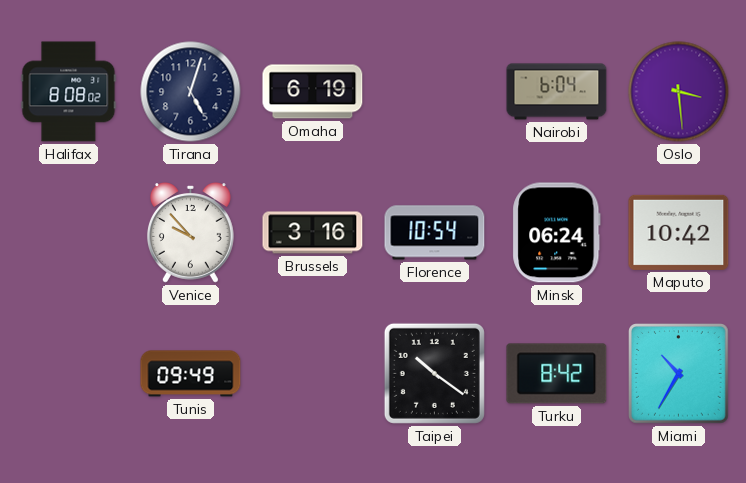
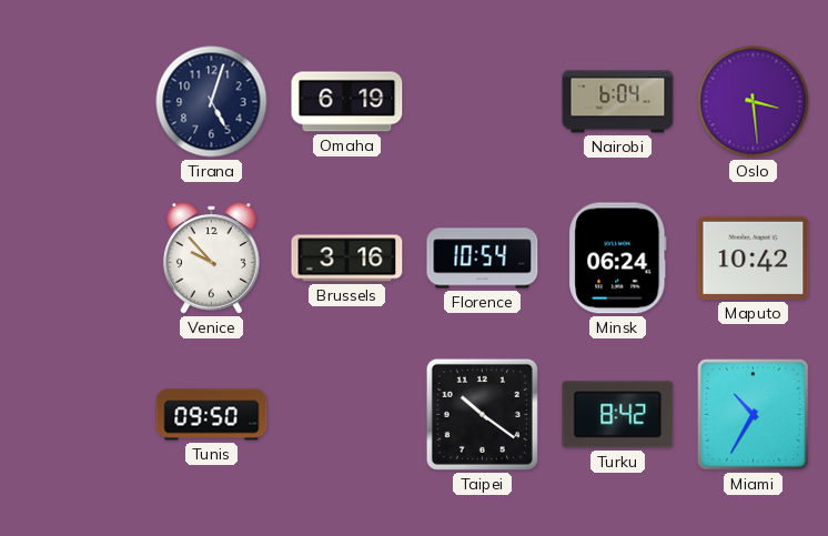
Halifax: 8:08 -> none (69, 92)
Tunis: 09:49 -> 09:50 (212, 415)
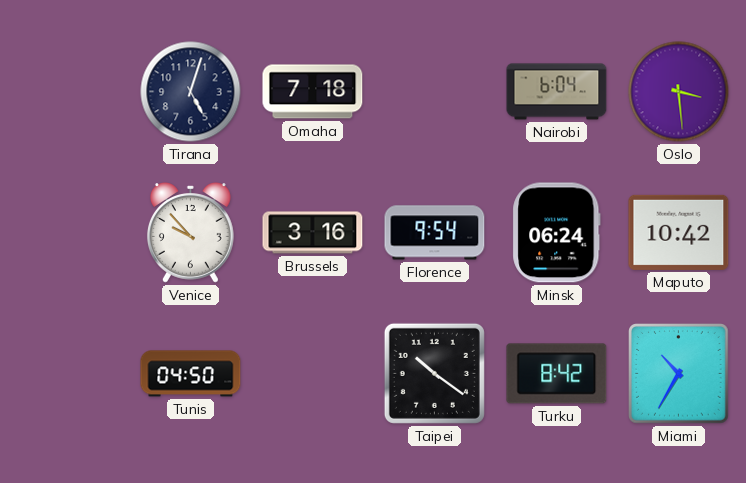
Omaha: 6:19 -> 7:18 (313, 92)
Florence: 10:54 -> 9:54 (435, 233)
Tunis: 09:50 -> 04:50 (191, 374)
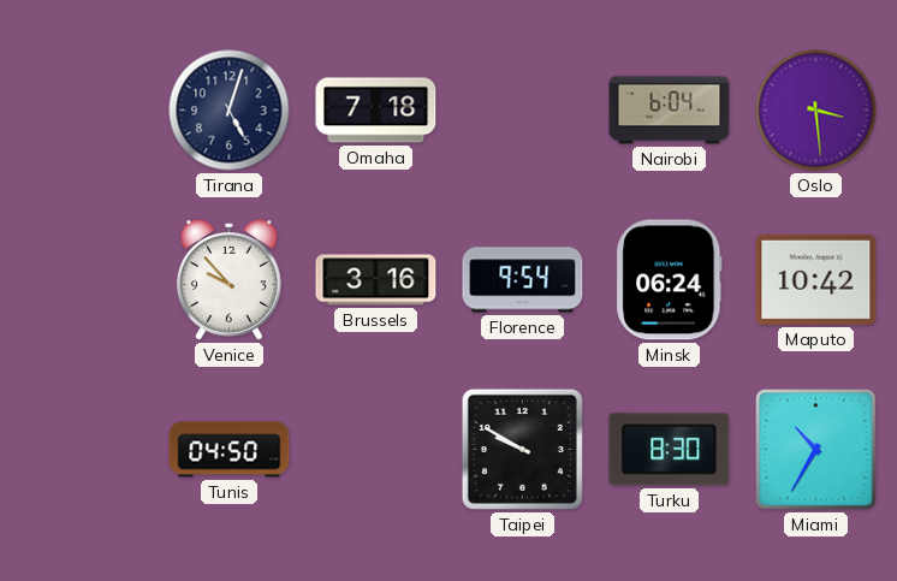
Taipei: 10:21 -> 9:50 (522, 449)
Turku: 8:42 -> 8:30 (670, 450)
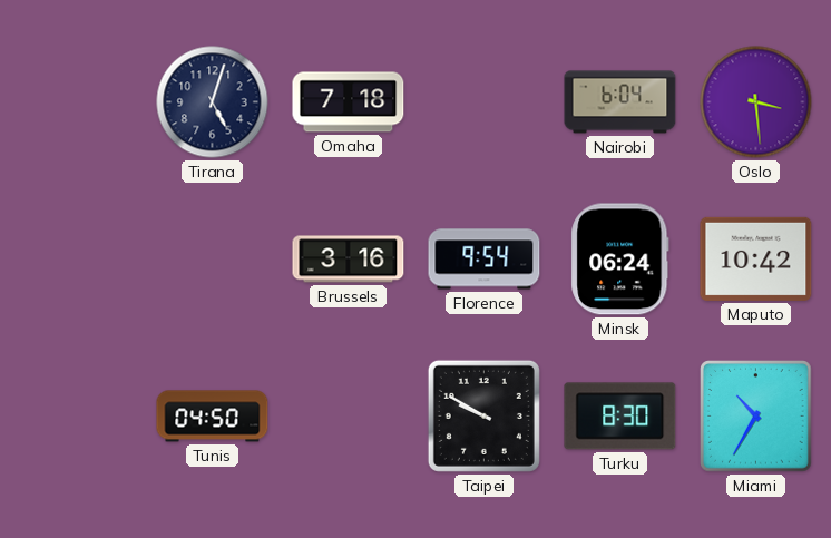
Venice: 9:53 -> none (228, 280)
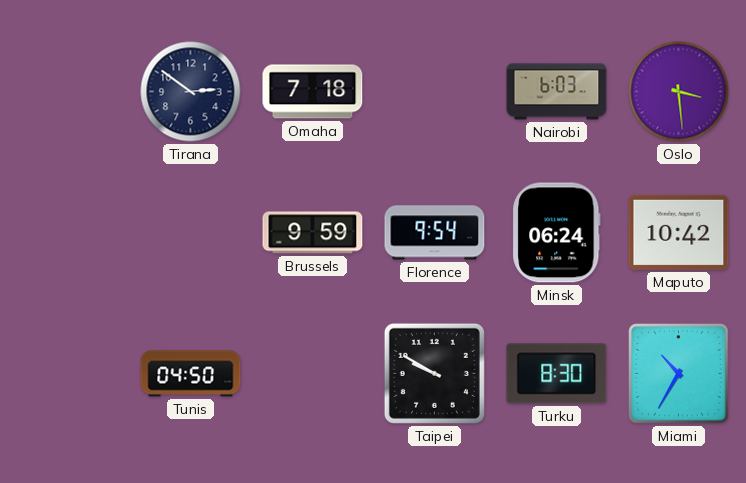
Tirana: 5:03 -> 2:51 (191, 92)
Nairobi: 6:04 -> 6:03 (557, 92)
Brussels: 3:16 -> 9:59 (313, 233)
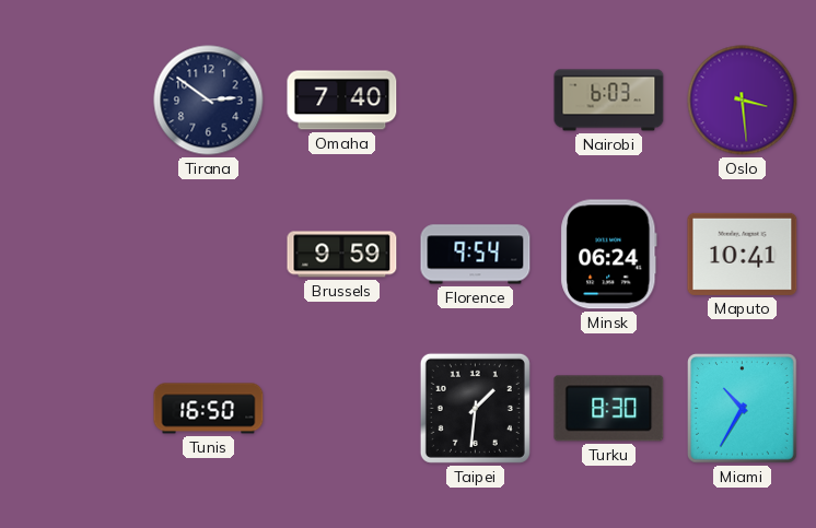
Omaha: 7:18 -> 7:40 (342, 101)
Maputo: 10:42 -> 10:41 (743, 254)
Tunis: 04:50 -> 16:50 (209, 409)
Taipei: 9:50 -> 1:31 (475, 408)
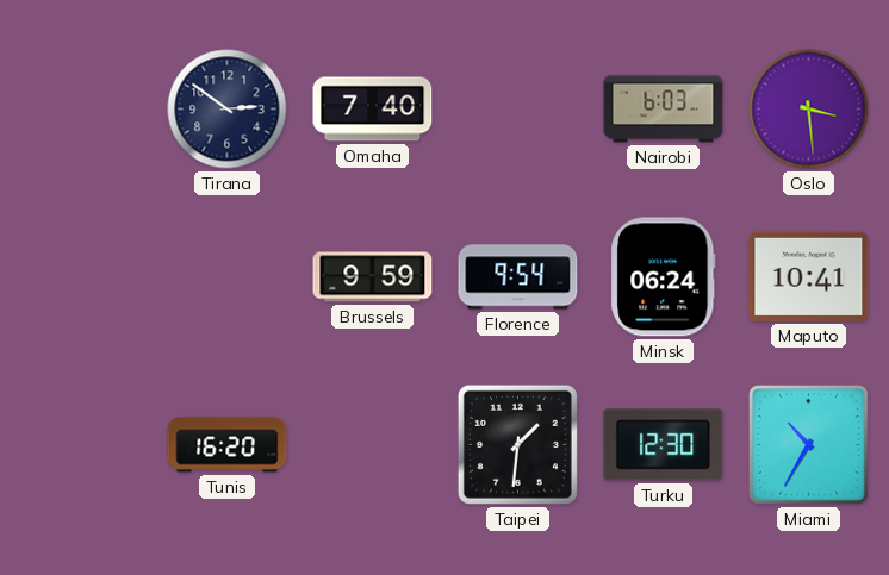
Tunis: 16:50 -> 16:20 (228, 445)
Turku: 8:30 -> 12:30 (664, 445)
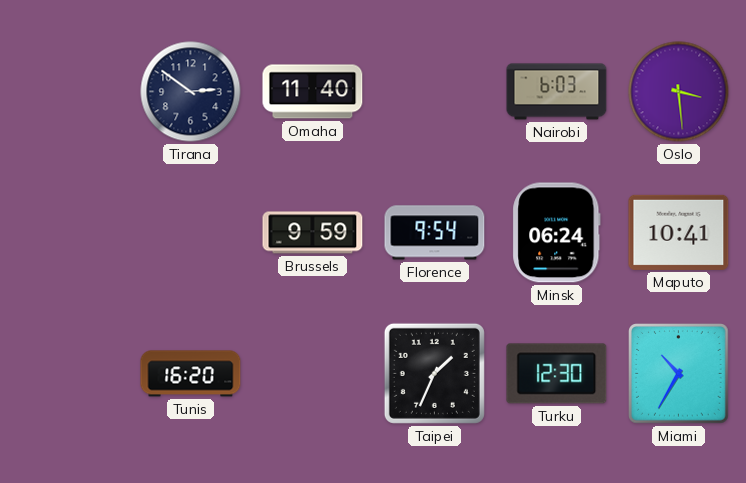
Omaha: 7:40 -> 11:40 (313, 92)
Taipei: 1:31 -> 1:34 (434, 373)
